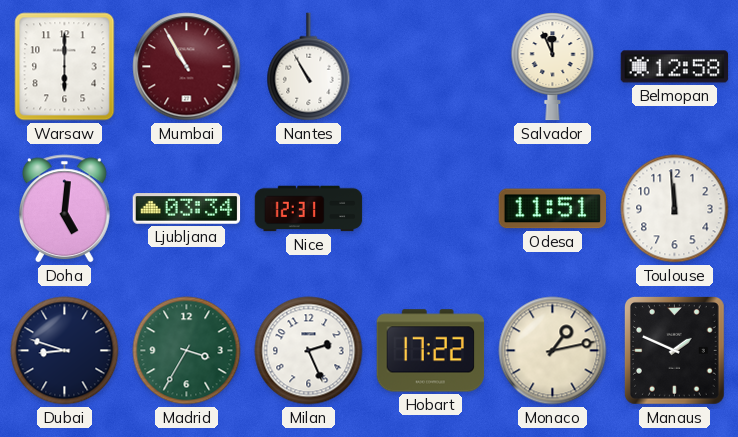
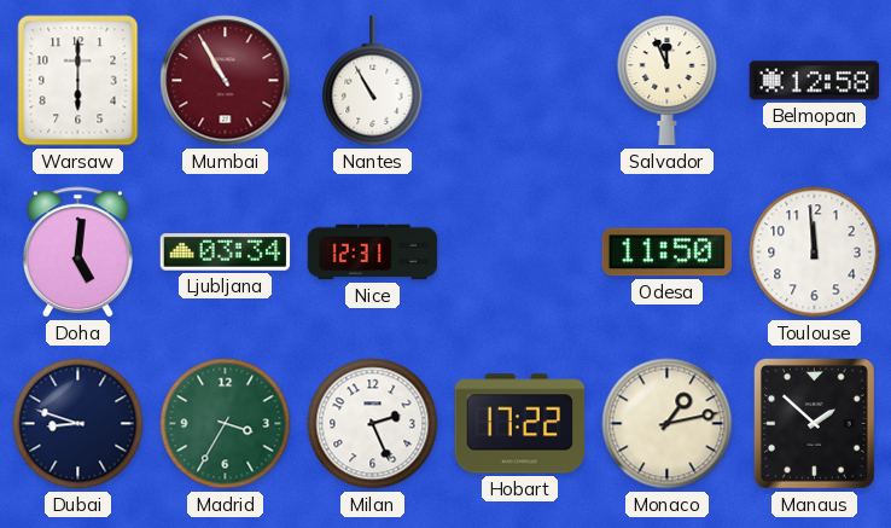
Odesa: 11:51 -> 11:50 (668, 253)
Manaus: 1:49 -> 1:52 (815, 424)
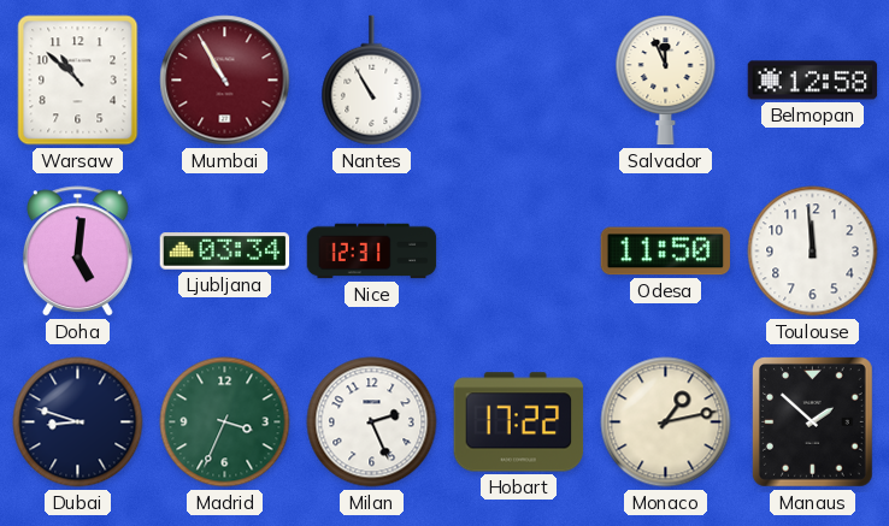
Warsaw: 6:00 -> 10:52 (78, 81)
Madrid: 3:35 -> 3:34 (225, 422)
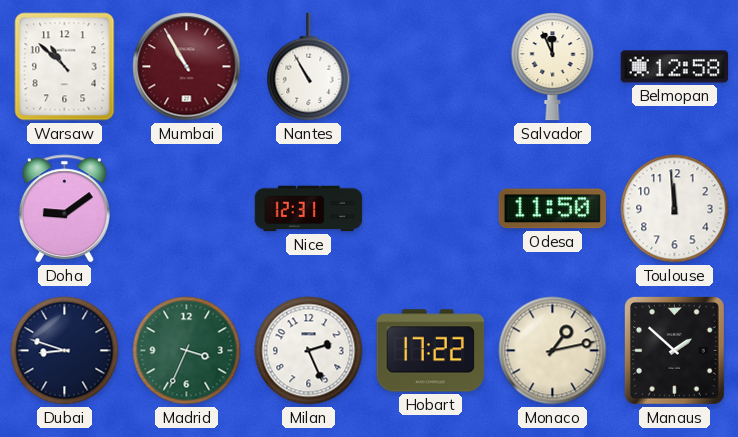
Doha: 5:01 -> 9:09 (64, 209)
Ljubljana: 03:34 -> none (225, 252)
